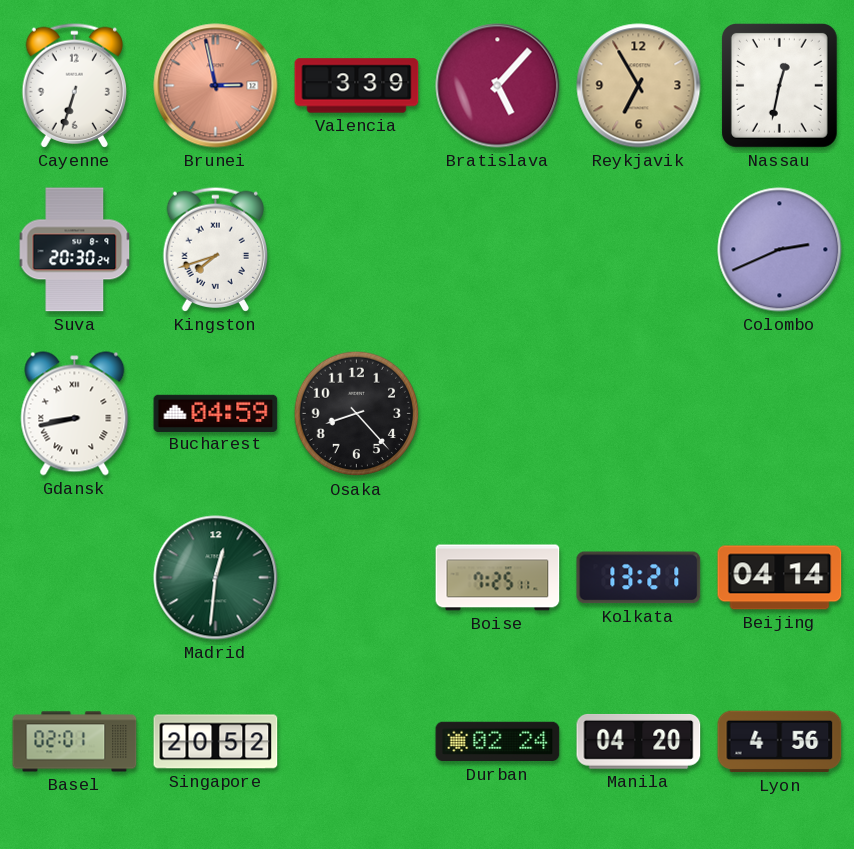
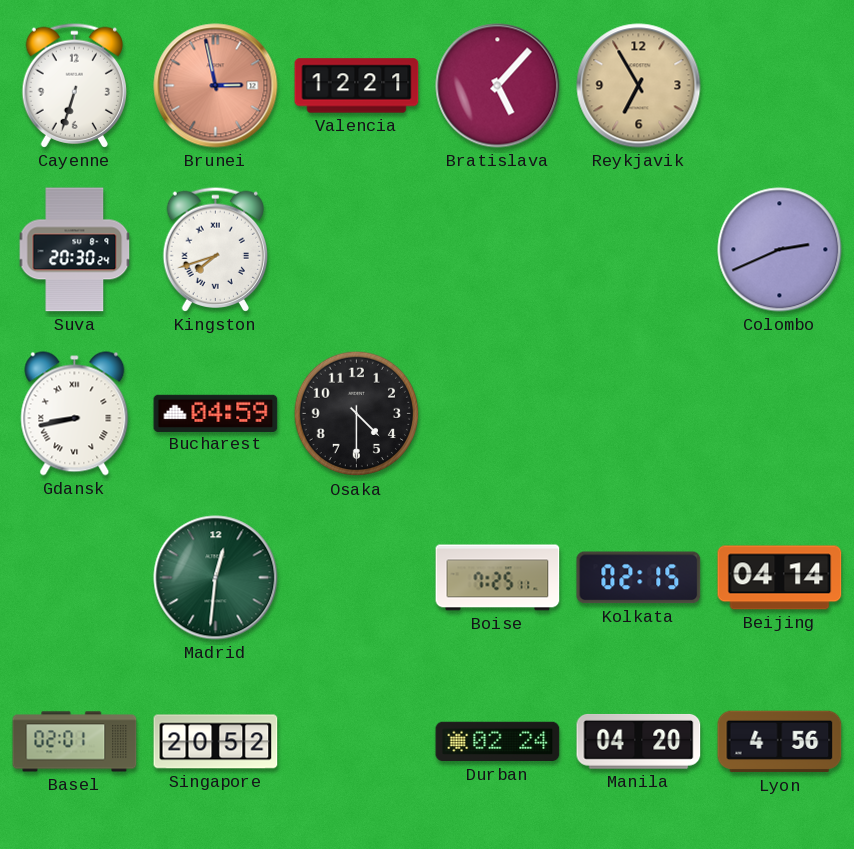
Valencia: 3:39 -> 12:21 (357, 86)
Nassau: 12:32 -> none (779, 85)
Osaka: 8:23 -> 4:30 (357, 414)
Kolkata: 13:21 -> 02:15 (639, 578)
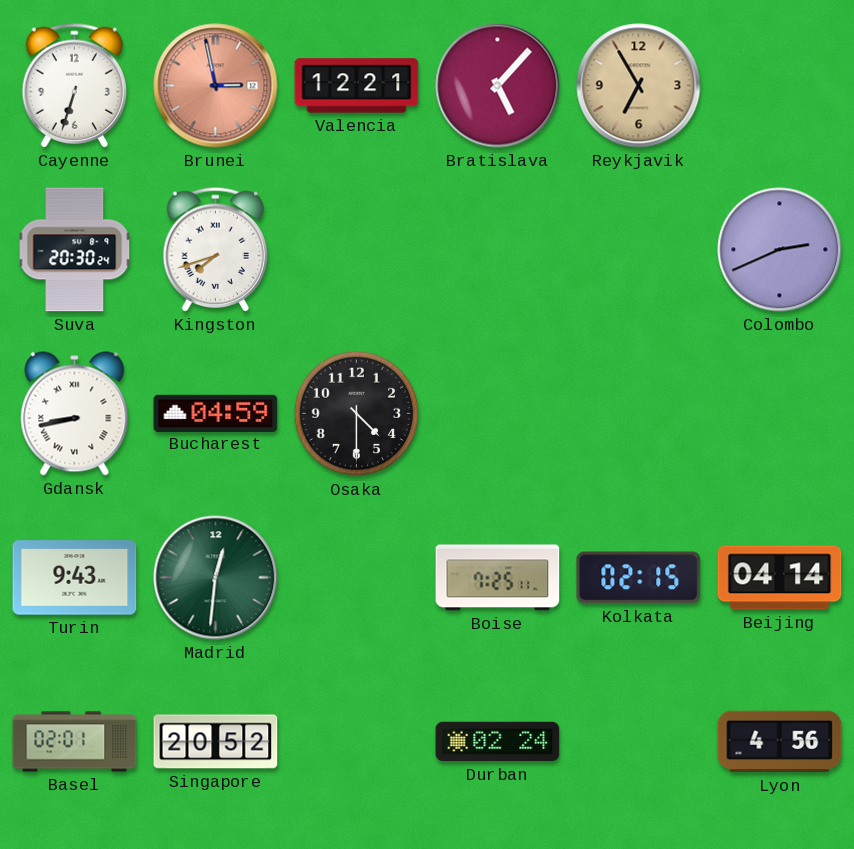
Turin: none -> 9:43 (75, 578)
Manila: 04:20 -> none (639, 741)
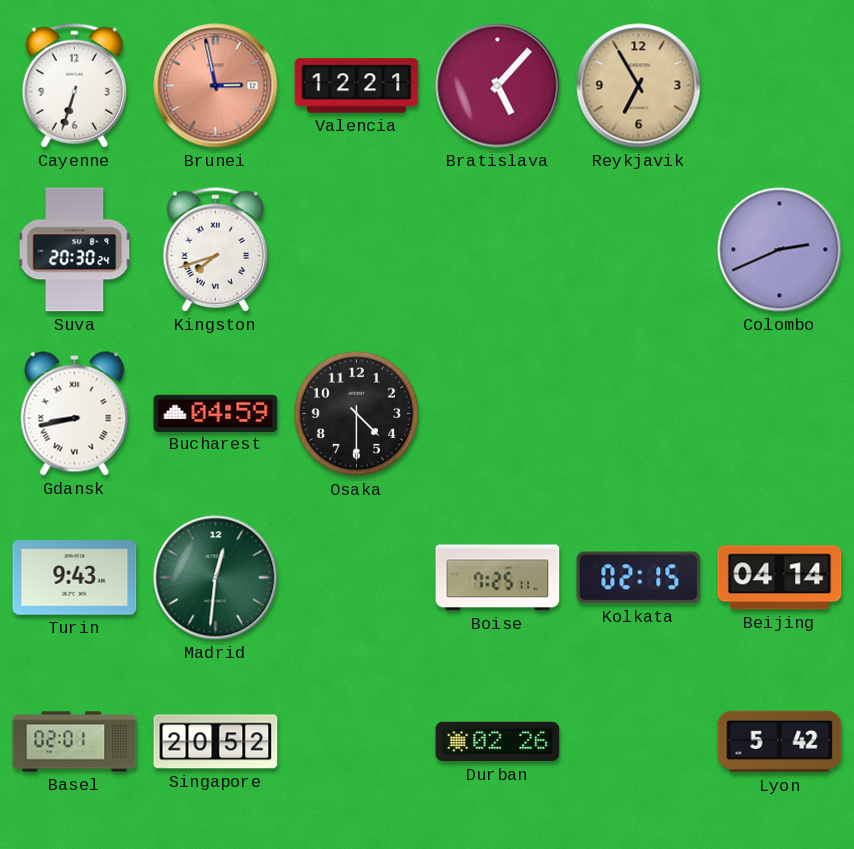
Durban: 02:24 -> 02:26 (498, 742)
Lyon: 4:56 -> 5:42 (780, 742)
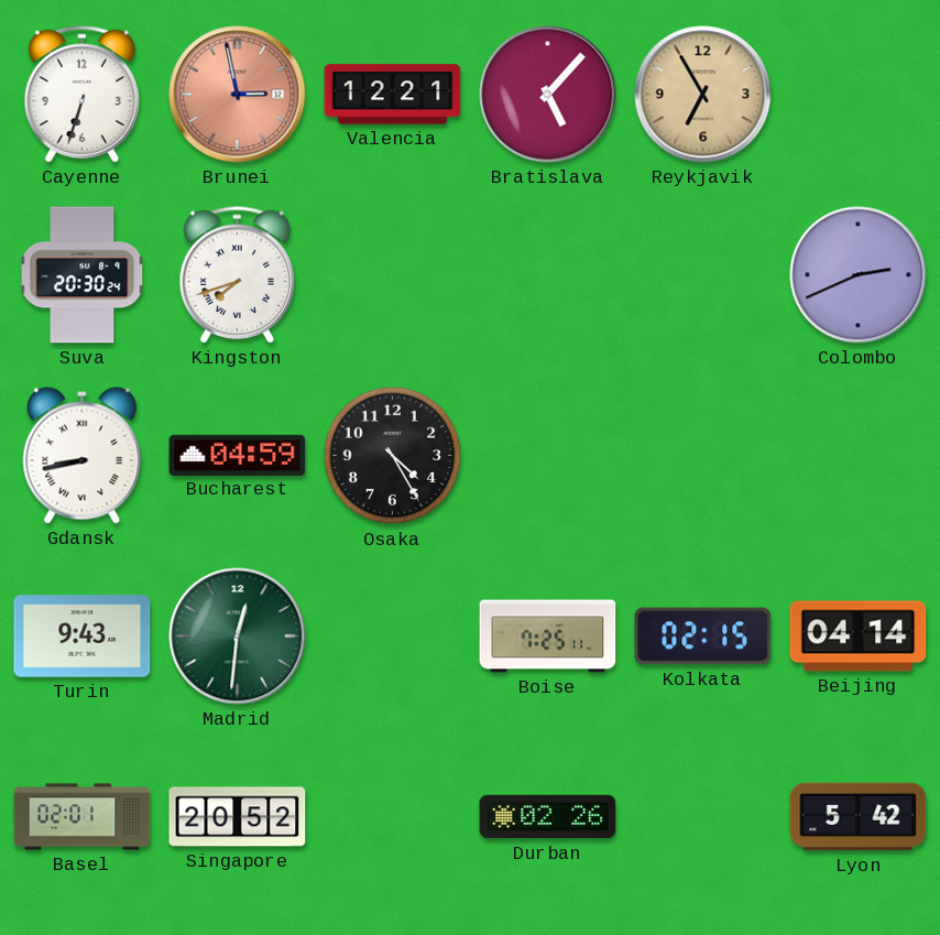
Osaka: 4:30 -> 4:25 (393, 456)
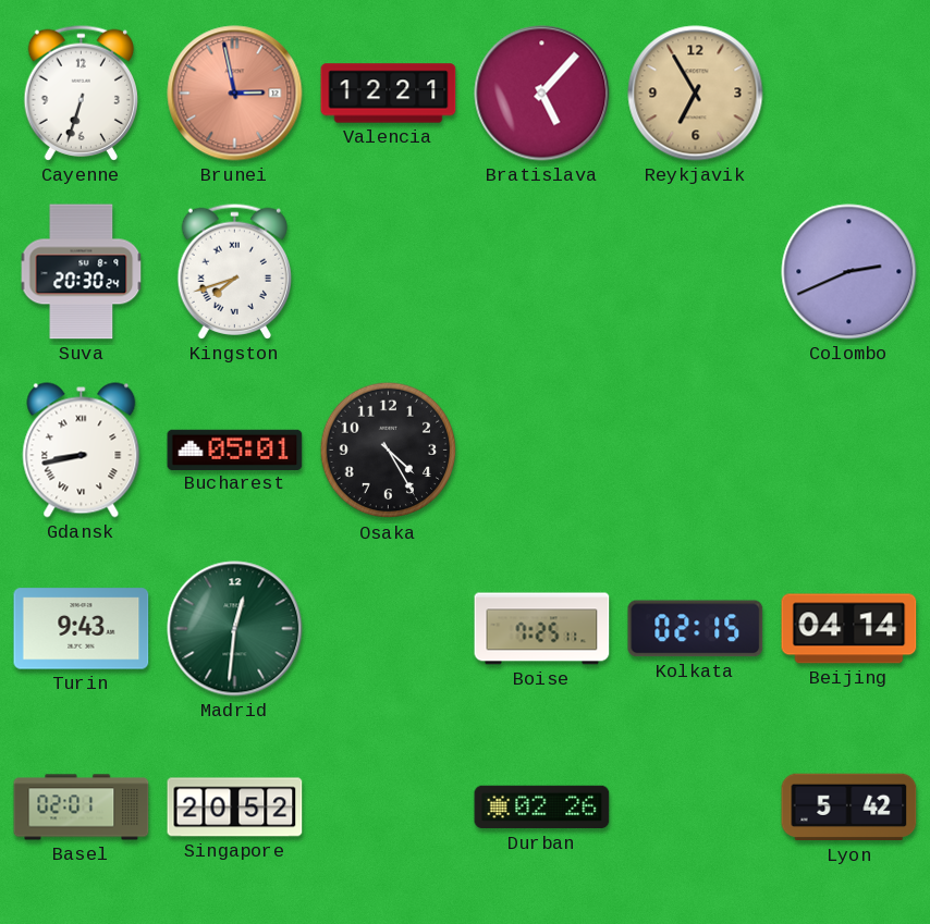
Bucharest: 04:59 -> 05:01 (235, 449)
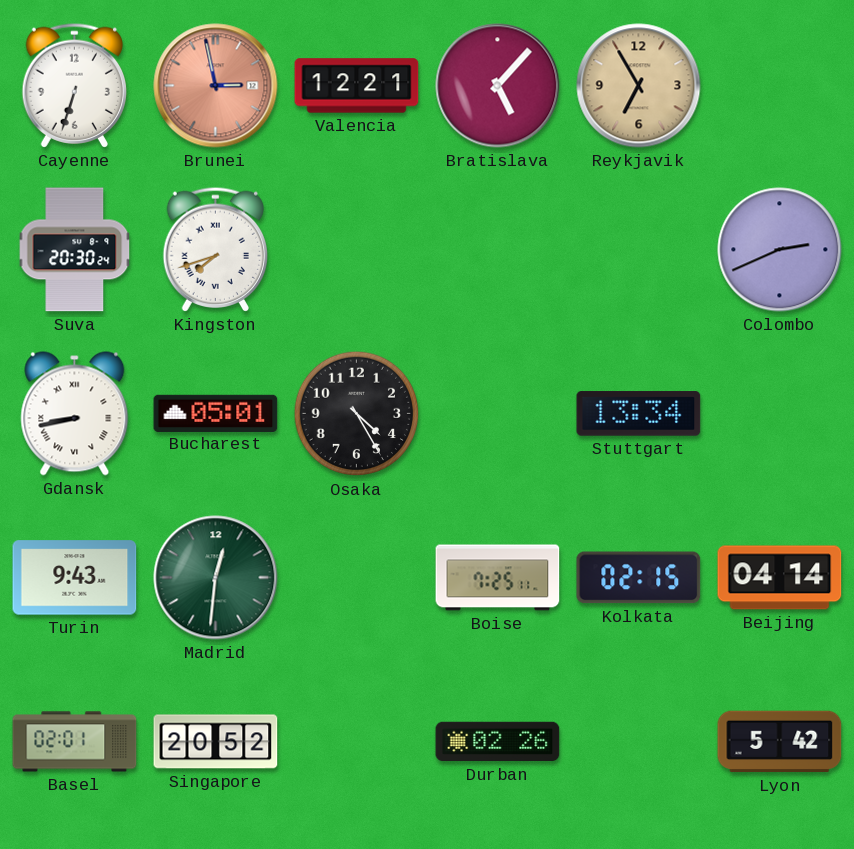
Stuttgart: none -> 13:34 (639, 414)
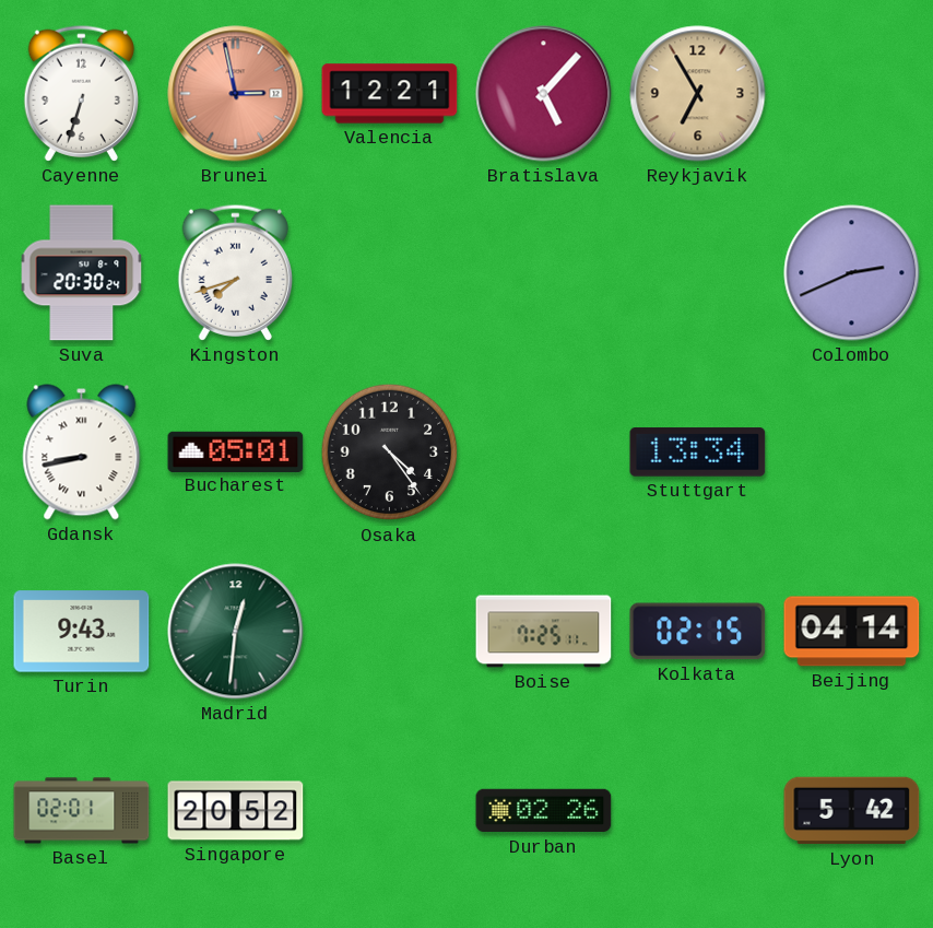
Osaka: 4:25 -> 4:24 (390, 453)
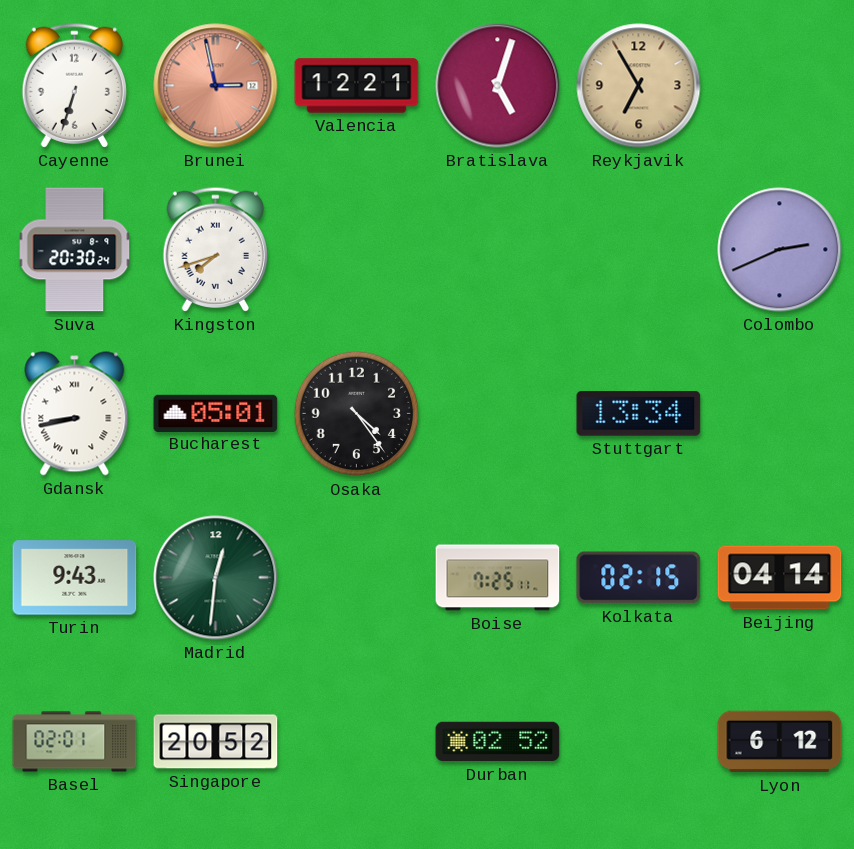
Bratislava: 5:07 -> 5:03 (498, 86)
Durban: 02:26 -> 02:52 (498, 742)
Lyon: 5:42 -> 6:12 (780, 742)
